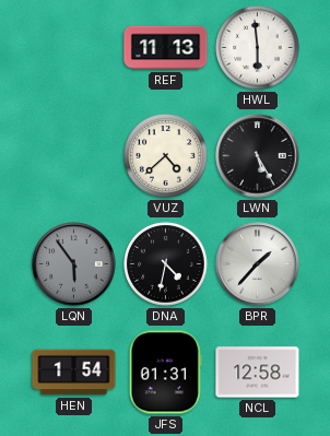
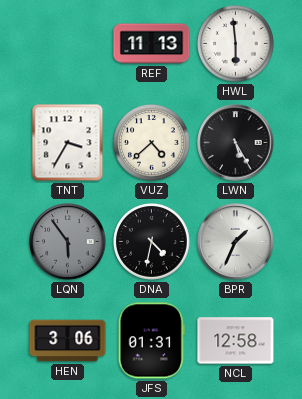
TNT: none -> 3:35 (68, 143)
BPR: 1:37 -> 1:34 (236, 242)
HEN: 1:54 -> 3:06 (68, 341)
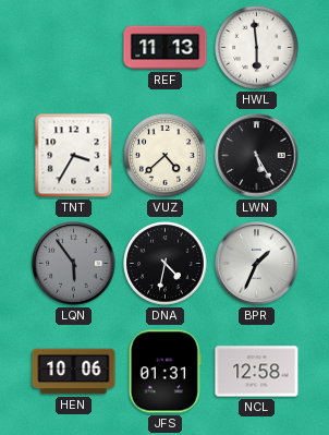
HEN: 3:06 -> 10:06 (74, 372)
